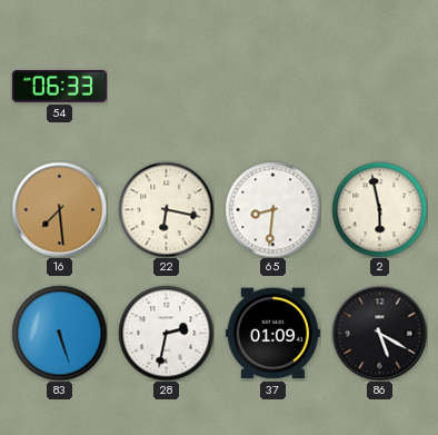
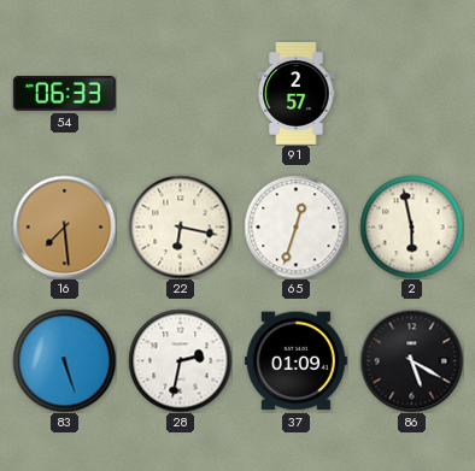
91: none -> 2:57 (297, 93)
65: 8:31 -> 12:33 (295, 226)
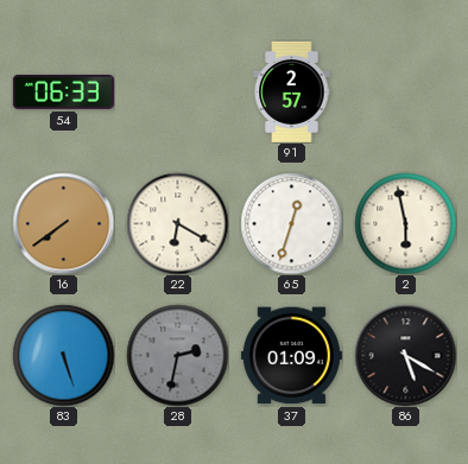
16: 7:29 -> 7:39 (63, 223)
22: 6:17 -> 6:20 (177, 223)
28 dial: white -> grey (177, 355)
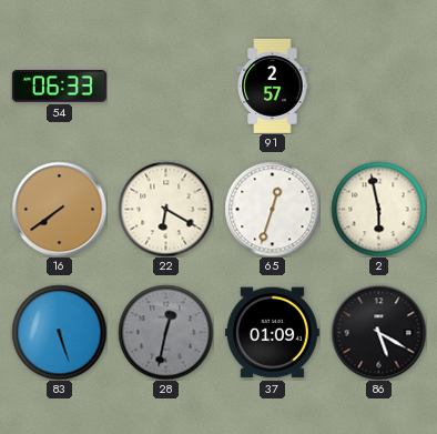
28: 2:32 -> 12:32 (165, 332)
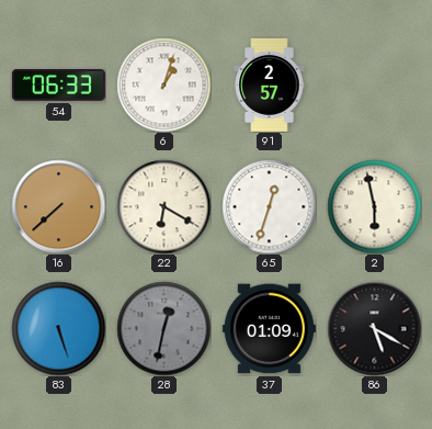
6: none -> 1:03 (163, 84)
16: 7:39 -> 7:38 (58, 206)
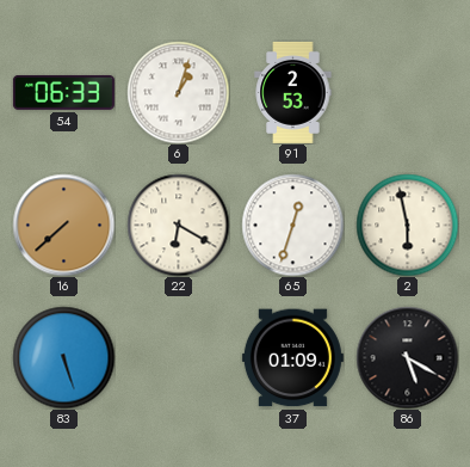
91: 2:57 -> 2:53 (293, 92)
28: 12:32 -> none (163, 328)
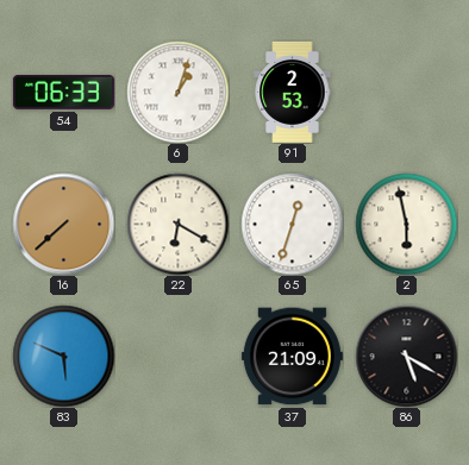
83: 5:27 -> 5:49 (63, 356)
37: 01:09 -> 21:09 (292, 357)
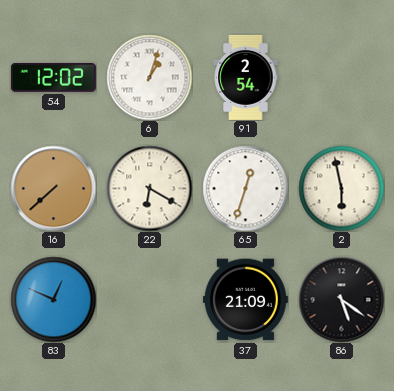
54: 06:33 -> 12:02 (53, 77)
91: 2:53 -> 2:54 (246, 77)
83: 5:49 -> 12:49 (53, 299)
86: 5:20 -> 5:21 (341, 299)
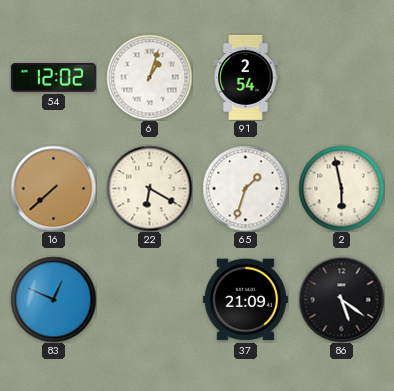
65: 12:33 -> 1:33 (245, 188)
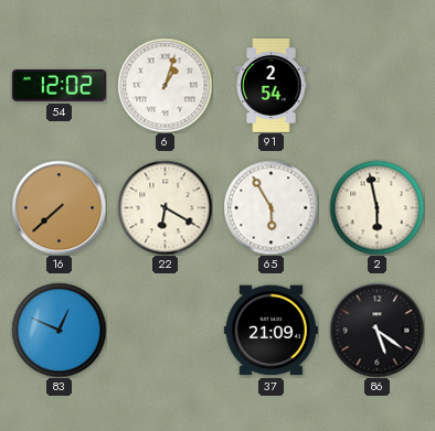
65: 1:33 -> 5:55 (270, 207)
